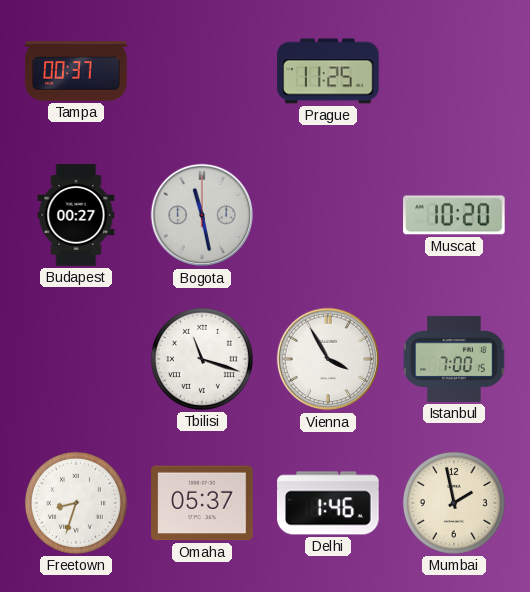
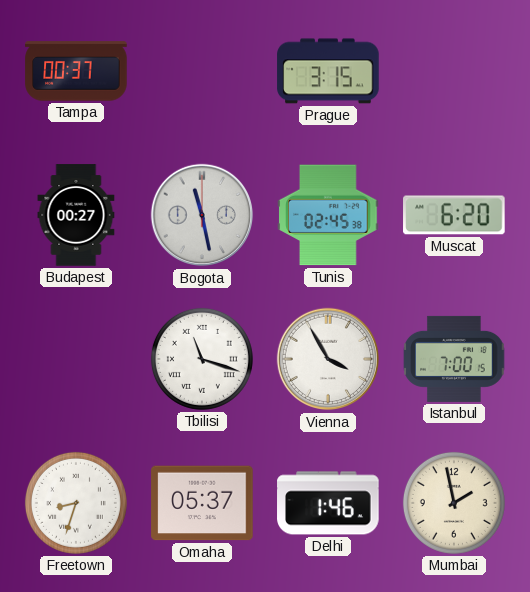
Prague: 11:25 -> 3:15 (328, 71)
Tunis: none -> 02:45 (328, 215)
Muscat: 10:20 -> 6:20 (454, 215)
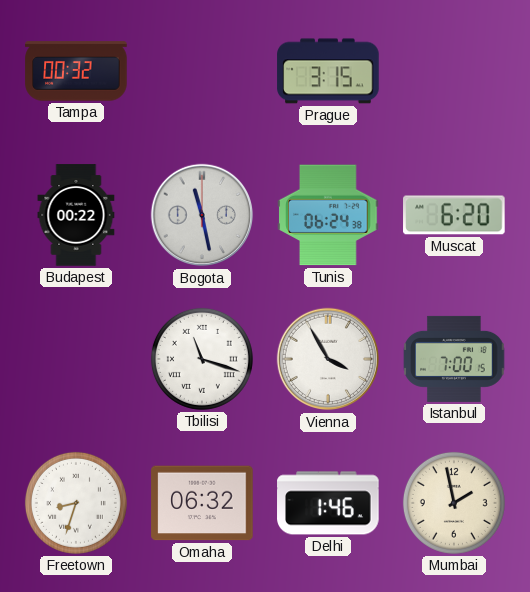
Tampa: 00:37 -> 00:32 (76, 71)
Budapest: 00:27 -> 00:22 (76, 215)
Tunis: 02:45 -> 06:24 (328, 215)
Omaha: 05:37 -> 06:32 (202, 503)
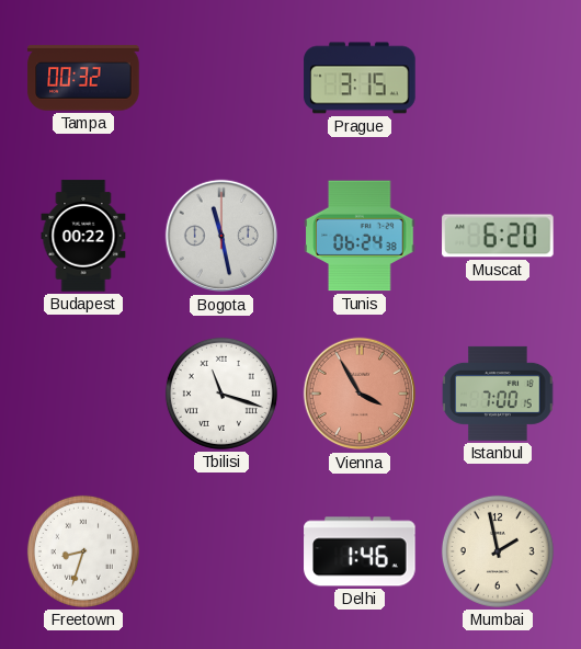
Vienna dial: white -> salmon (360, 394)
Omaha: 06:32 -> none (202, 503)
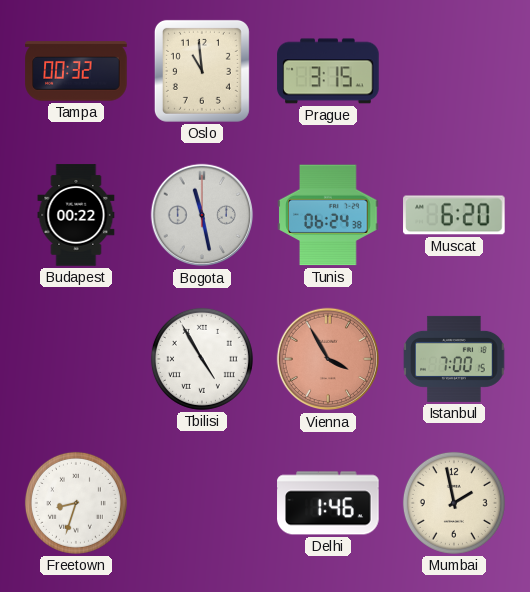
Oslo: none -> 10:59 (202, 71)
Tbilisi: 11:18 -> 4:55 (202, 359)
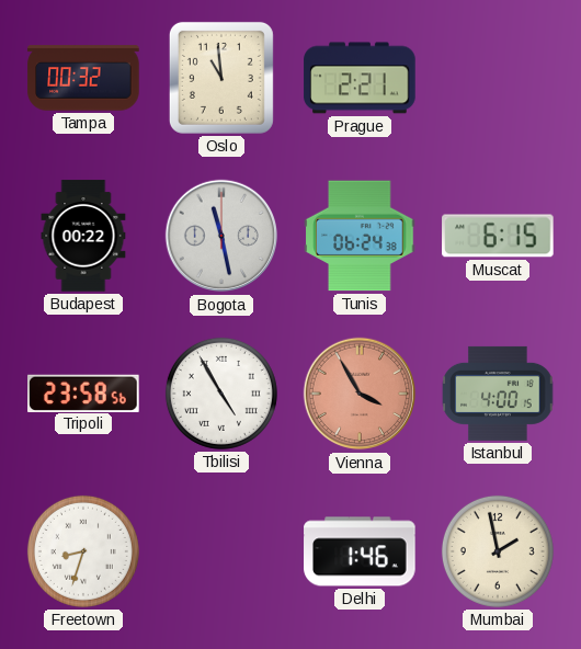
Prague: 3:15 -> 2:21 (360, 78)
Muscat: 6:20 -> 6:15 (498, 236)
Tripoli: none -> 23:58 (83, 392)
Istanbul: 7:00 -> 4:00 (498, 394)
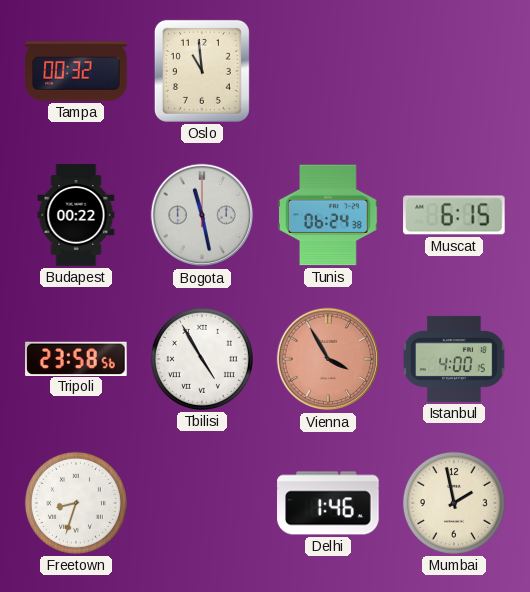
Prague: 2:21 -> none (360, 78)
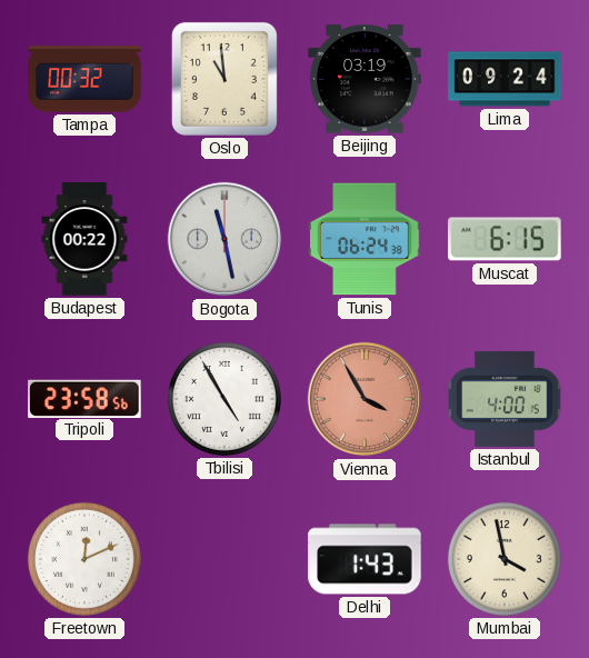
Beijing: none -> 03:19 (365, 79)
Lima: none -> 09:24 (505, 79)
Freetown: 8:33 -> 12:11 (84, 559)
Delhi: 1:46 -> 1:43 (365, 559)
Mumbai: 1:58 -> 3:58 (505, 559)
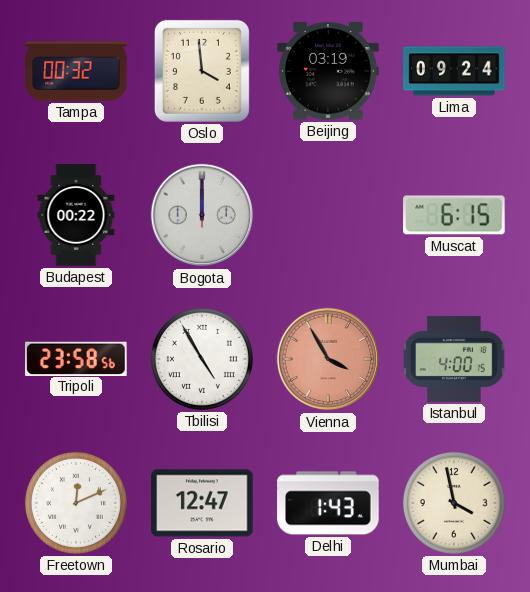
Oslo: 10:59 -> 3:59 (202, 71)
Bogota: 11:28 -> 12:00 (202, 215)
Tunis: 06:24 -> none (365, 239)
Rosario: none -> 12:47 (202, 503)
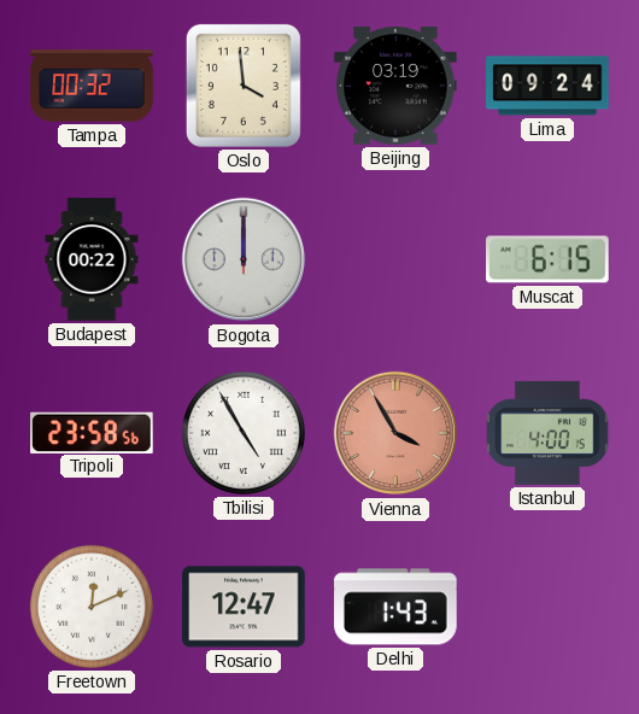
Mumbai: 3:58 -> none (454, 503)
